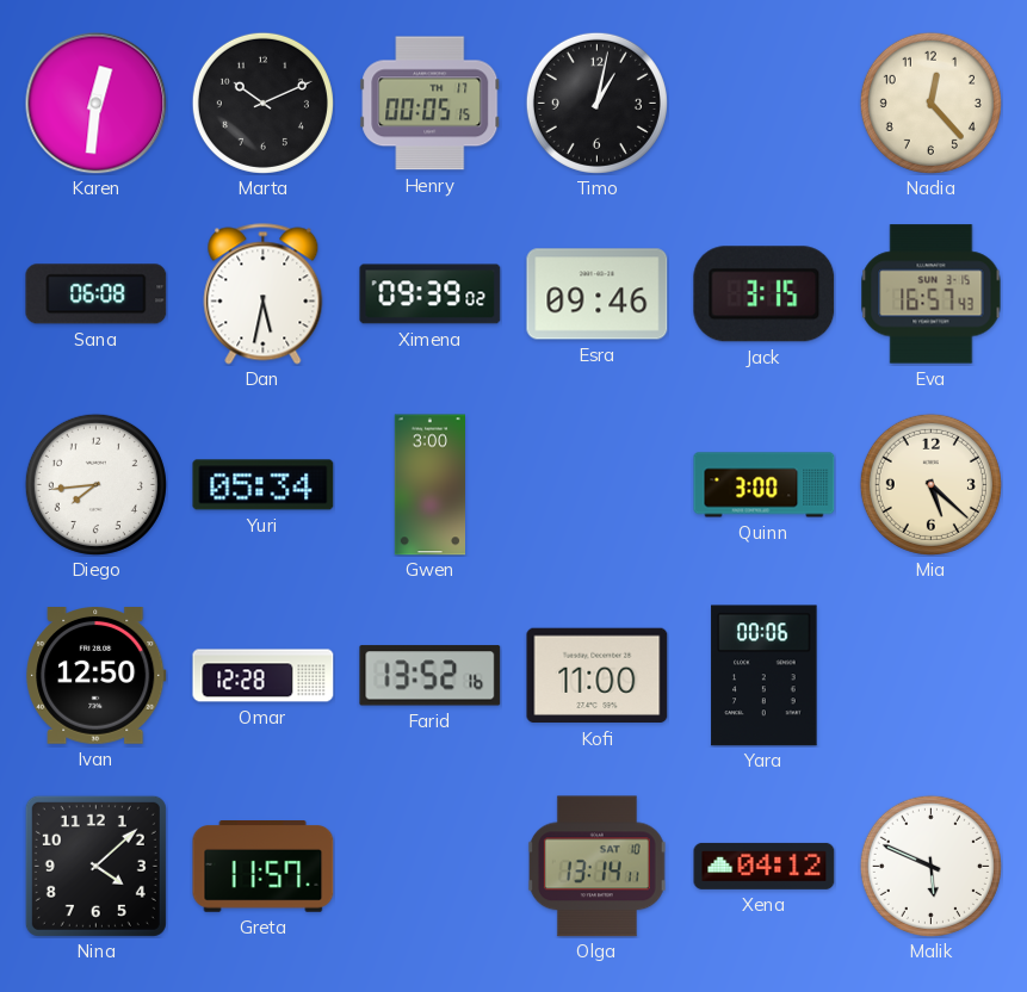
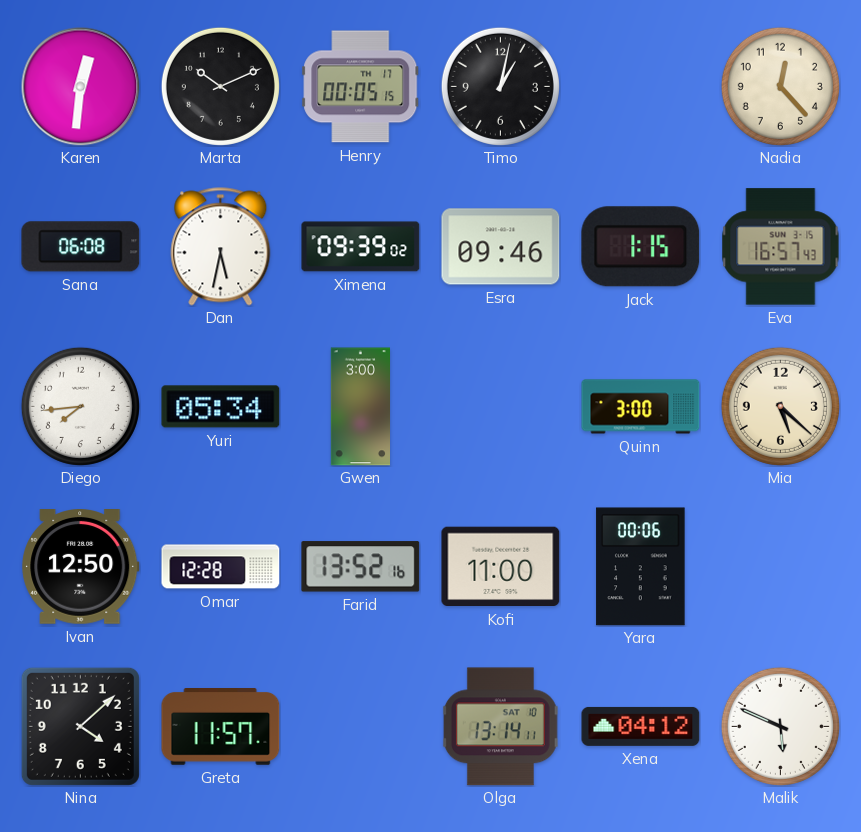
Jack: 3:15 -> 1:15 (641, 247)
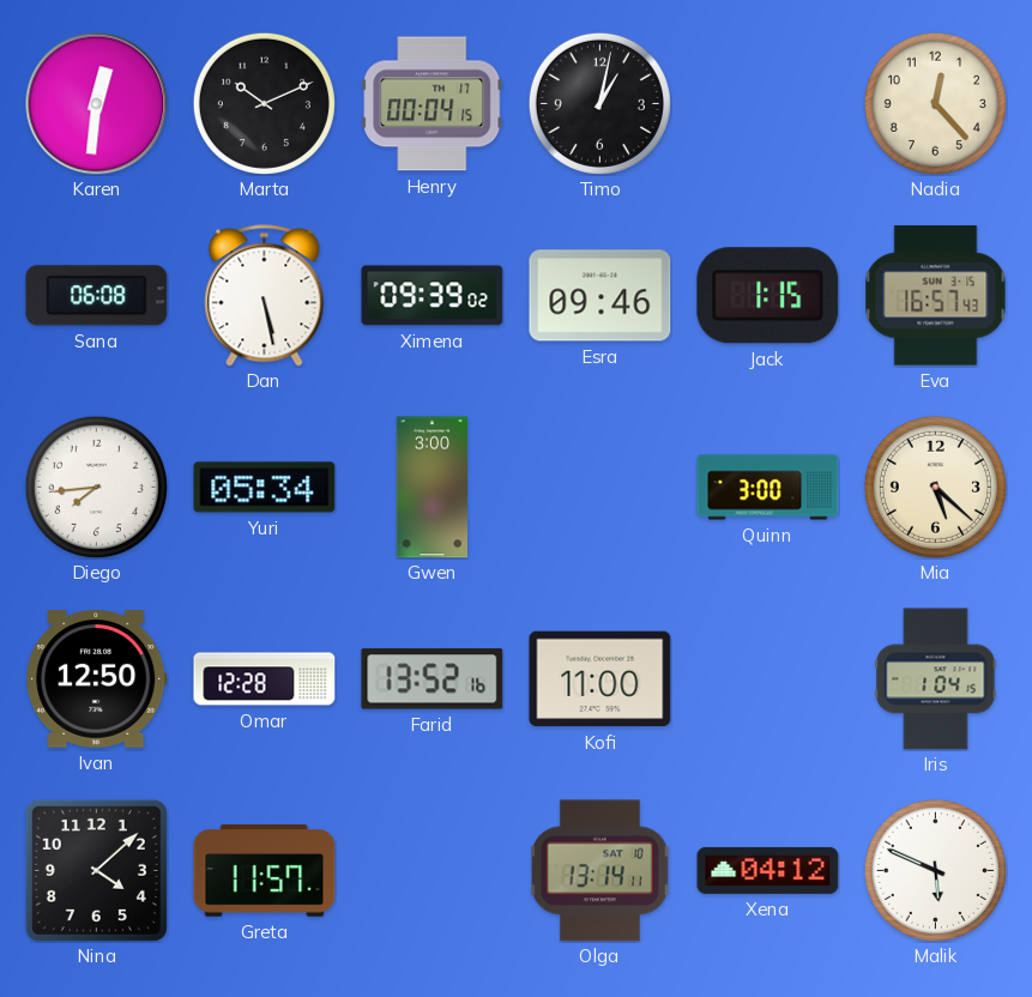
Henry: 00:05 -> 00:04 (433, 104)
Dan: 5:32 -> 5:28 (265, 296)
Yara: 00:06 -> none (641, 567)
Iris: none -> 1:04 (936, 679)
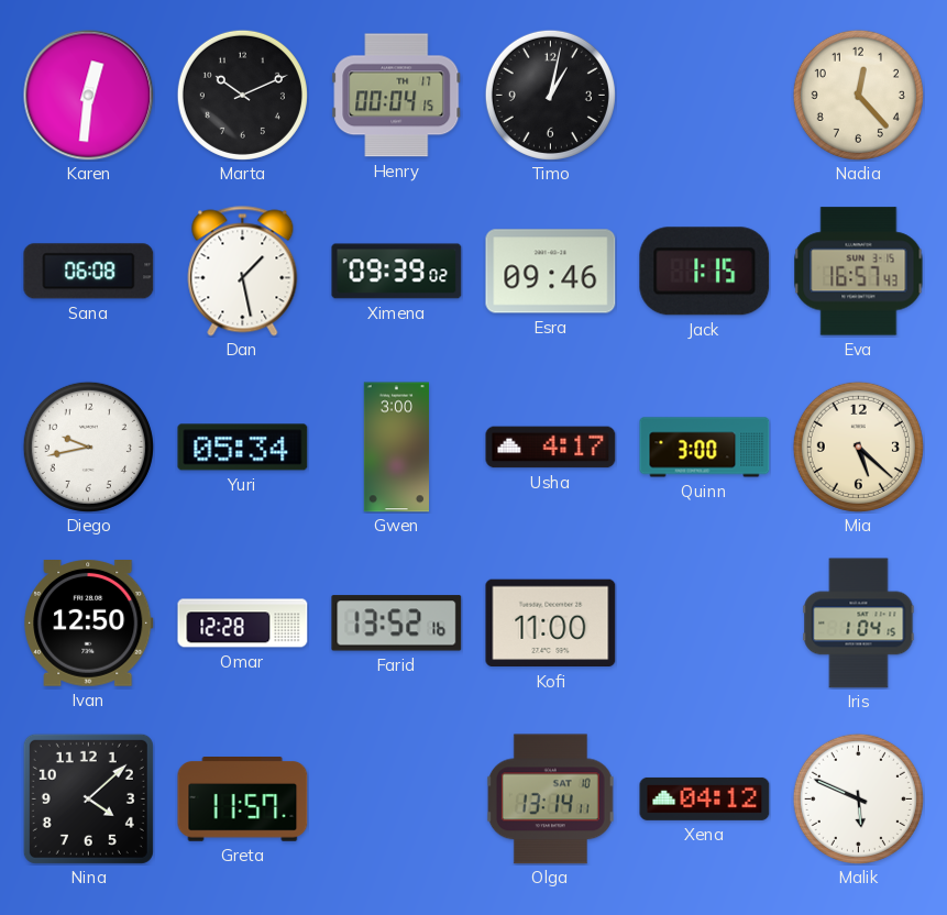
Dan: 5:28 -> 1:28 (243, 272)
Diego: 7:44 -> 9:43 (88, 447)
Usha: none -> 4:17 (551, 448)
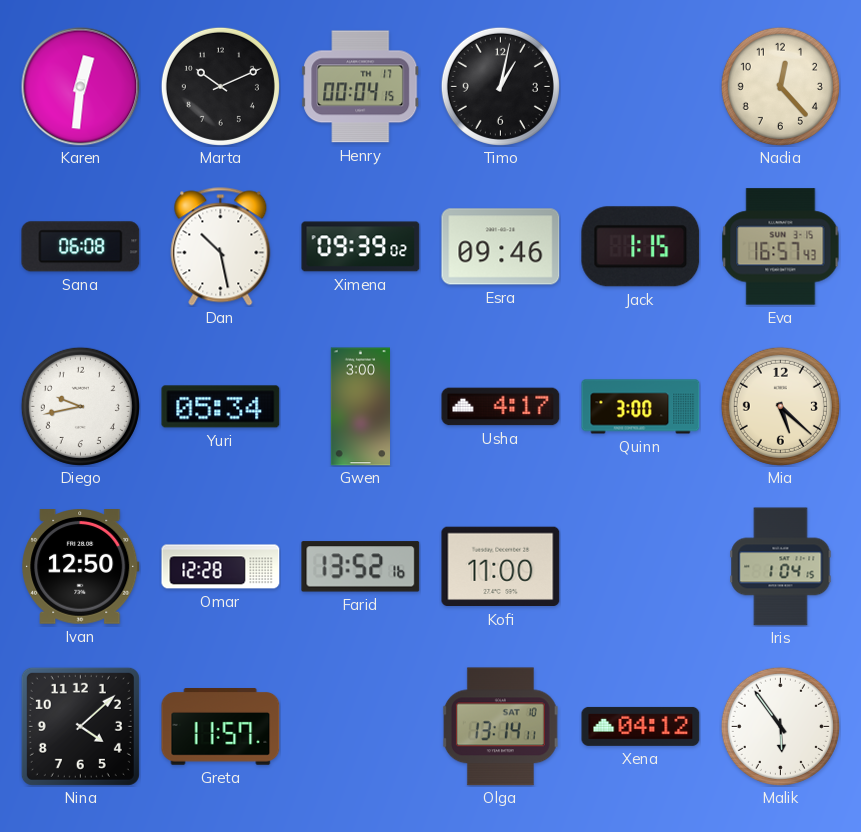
Dan: 1:28 -> 10:28 (221, 247)
Malik: 5:49 -> 5:54 (780, 726)
